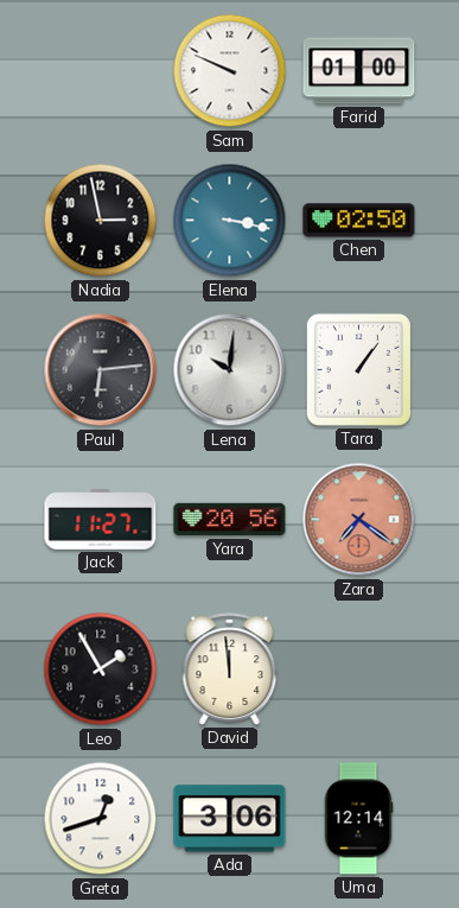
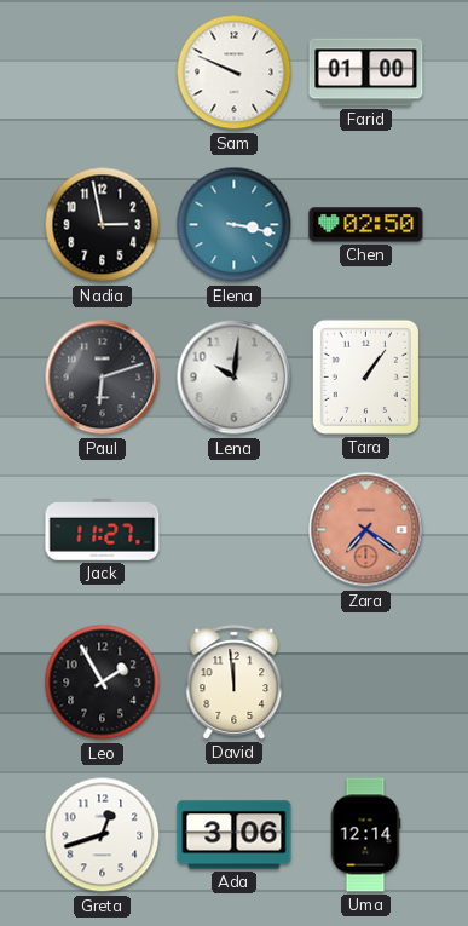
Paul: 6:14 -> 6:12 (103, 378)
Yara: 20:56 -> none (230, 520)
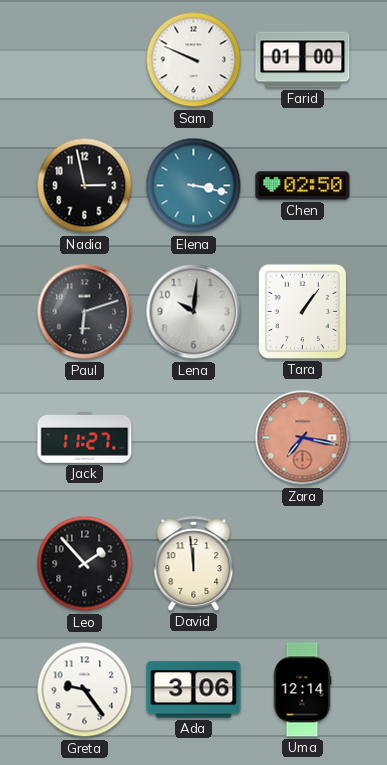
Zara: 7:21 -> 7:17 (303, 438)
Leo: 1:55 -> 1:53 (85, 564)
Greta: 12:42 -> 9:24 (85, 690)
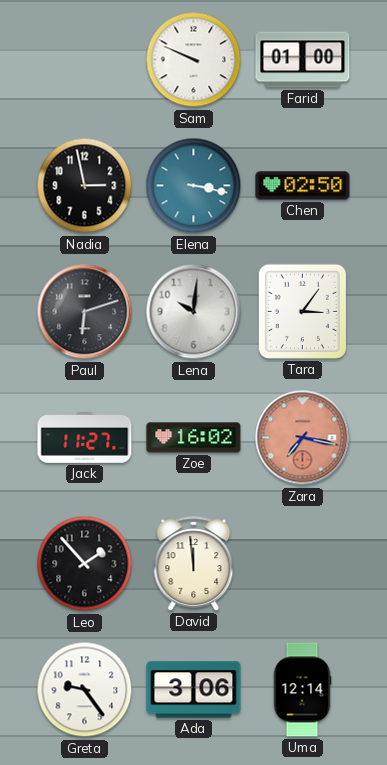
Tara: 1:06 -> 3:06 (302, 311)
Zoe: none -> 16:02 (194, 438)
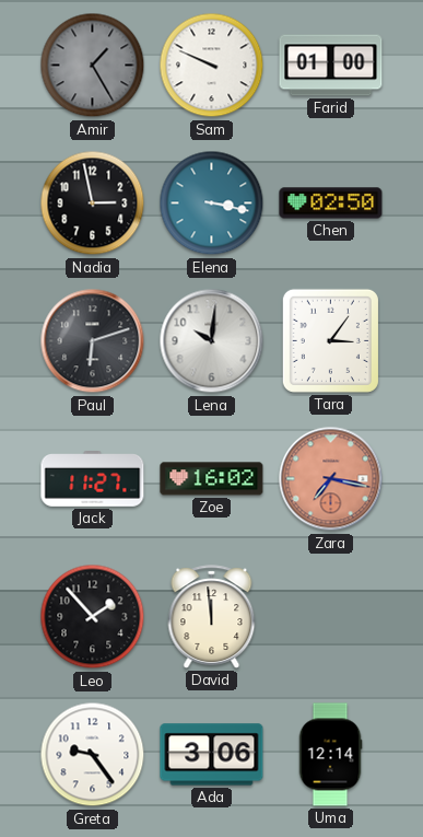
Amir: none -> 1:25 (93, 66)
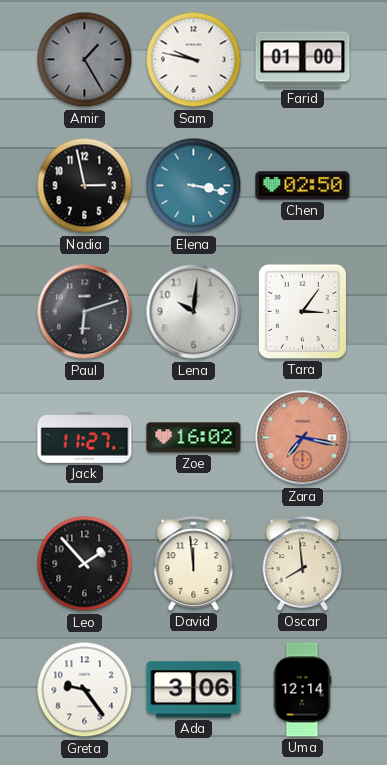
Sam: 9:49 -> 9:47 (194, 60)
Oscar: none -> 7:59 (303, 564)
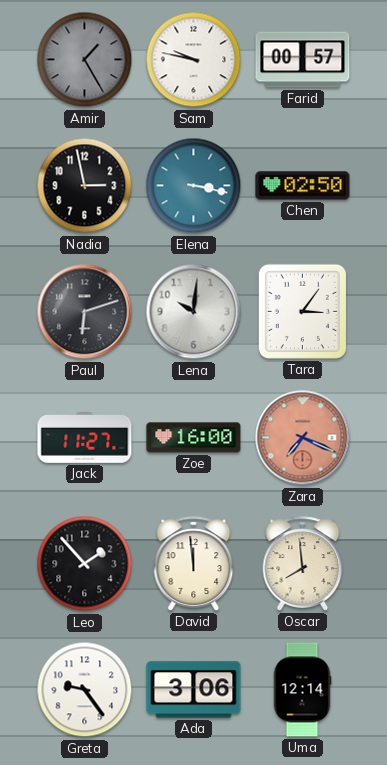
Farid: 01:00 -> 00:57 (303, 60)
Zoe: 16:02 -> 16:00 (194, 438)
Zara: 7:17 -> 7:19 (303, 438)
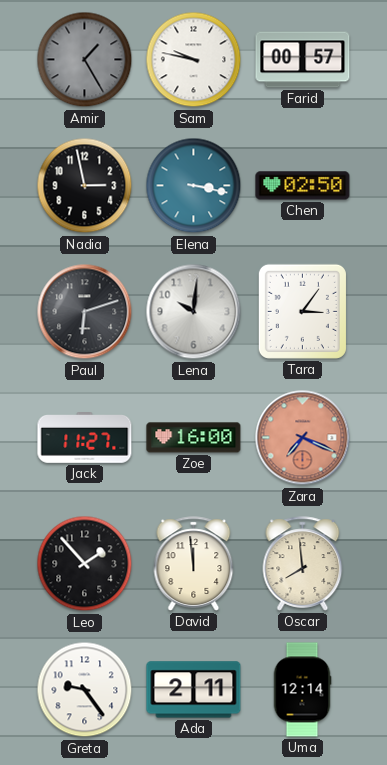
Ada: 3:06 -> 2:11 (194, 690)
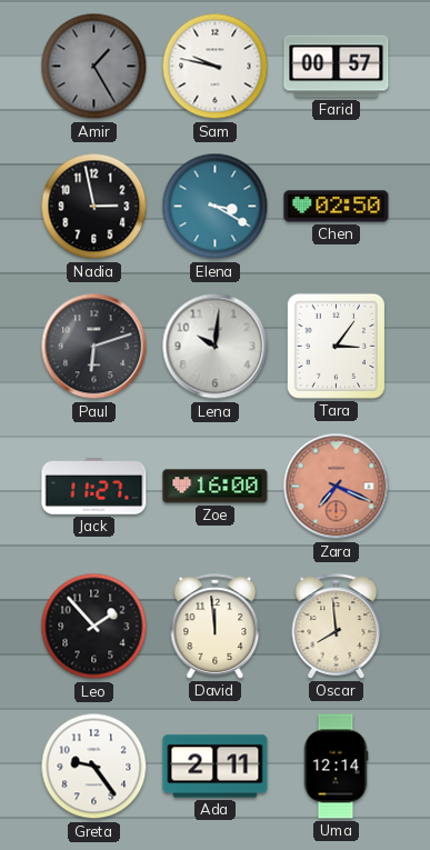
Elena: 3:17 -> 3:20 (216, 207)
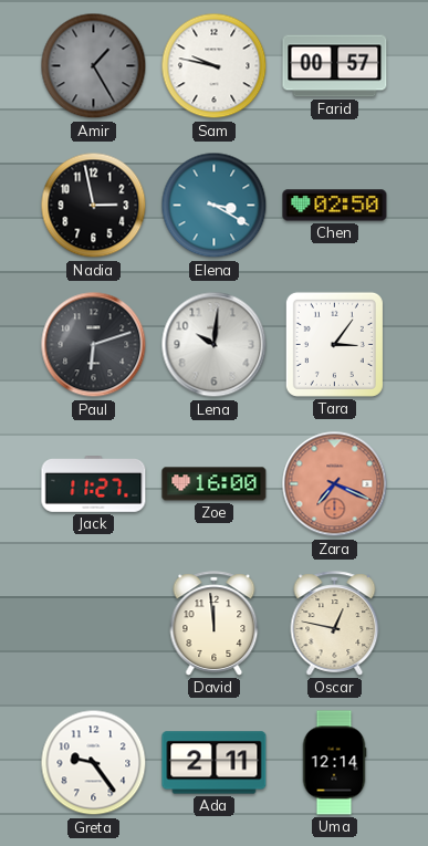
Leo: 1:53 -> none (94, 627)
Oscar: 7:59 -> 12:47 (335, 624)
